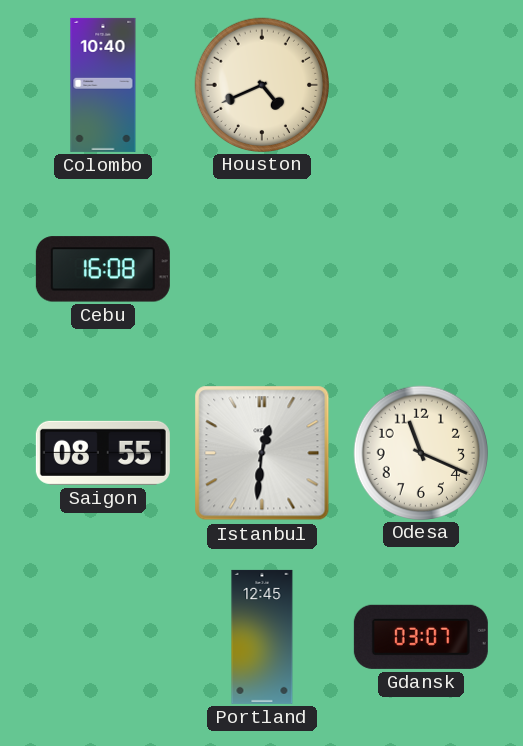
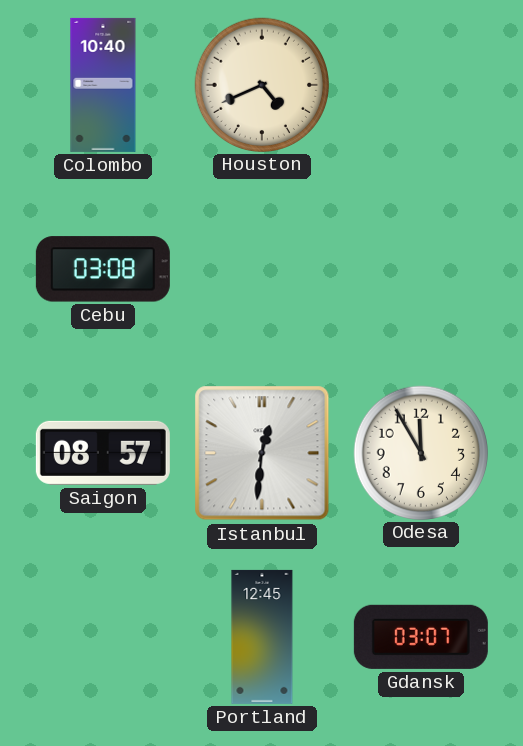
Cebu: 16:08 -> 03:08 (103, 269)
Saigon: 08:55 -> 08:57 (103, 453)
Odesa: 11:19 -> 11:55 (420, 452)
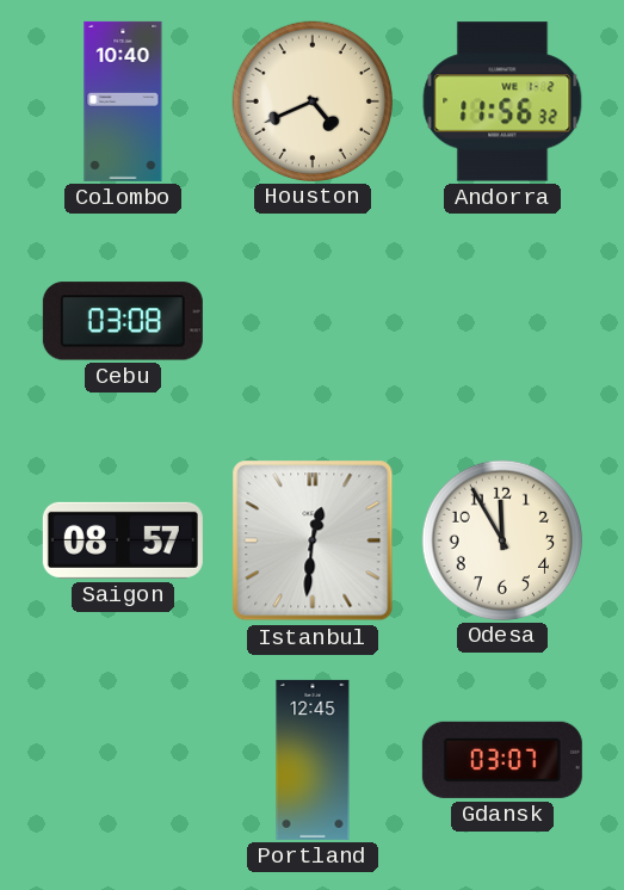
Andorra: none -> 11:56 (502, 101)
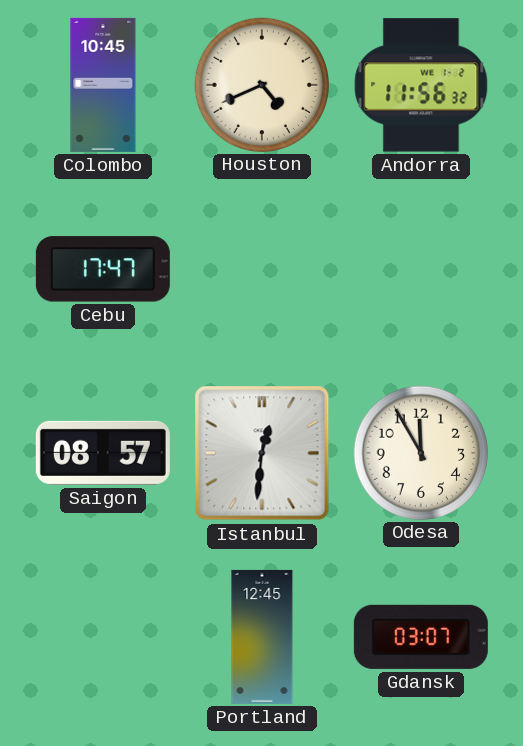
Colombo: 10:40 -> 10:45 (103, 85)
Cebu: 03:08 -> 17:47 (103, 269)
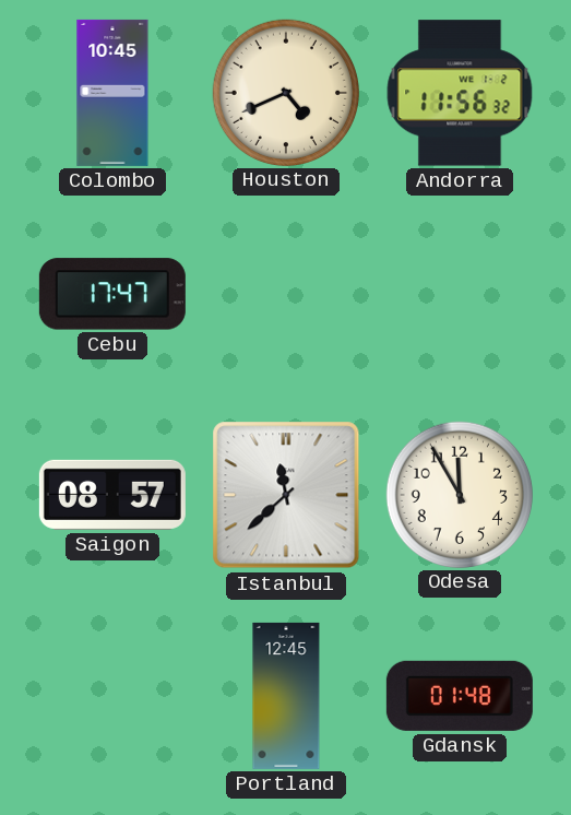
Istanbul: 12:31 -> 11:38 (286, 495)
Gdansk: 03:07 -> 01:48 (460, 696)
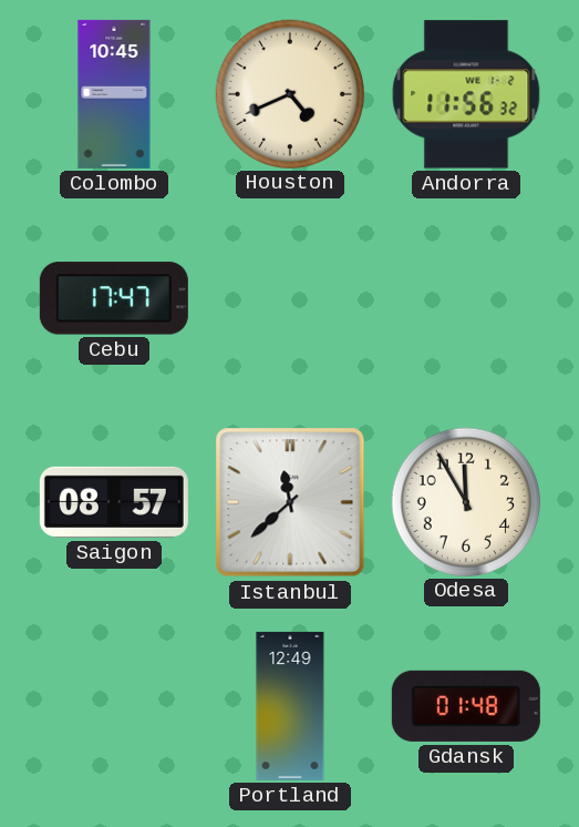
Portland: 12:45 -> 12:49 (290, 706)
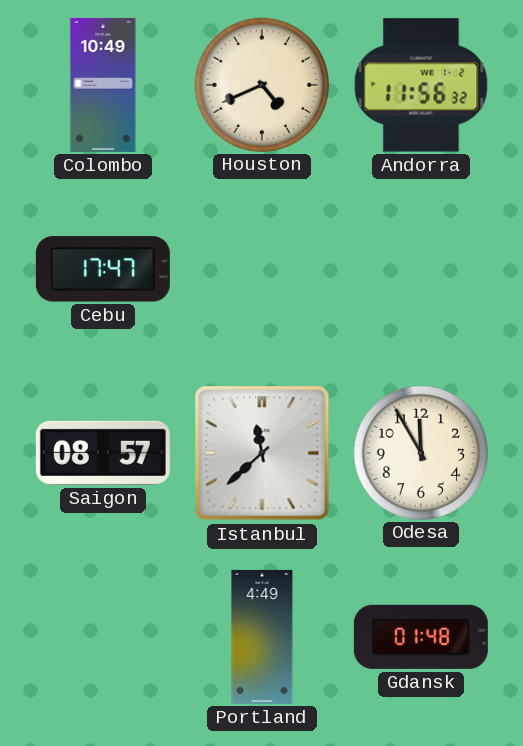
Colombo: 10:45 -> 10:49 (103, 85)
Portland: 12:49 -> 4:49 (262, 637)
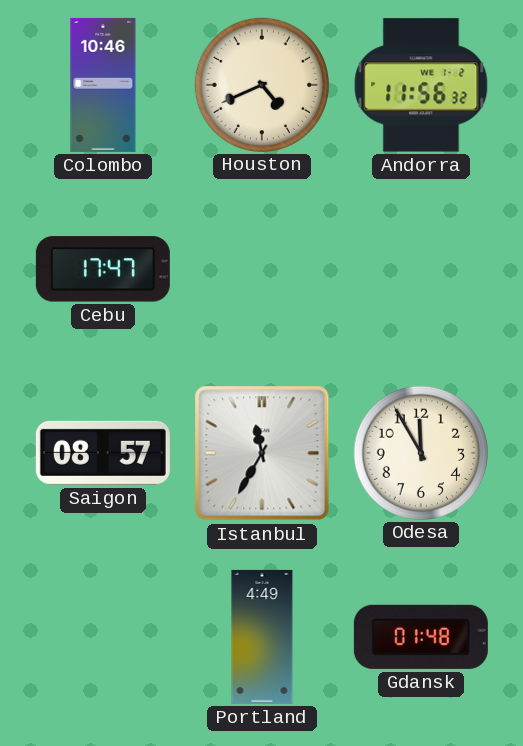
Colombo: 10:49 -> 10:46 (103, 85)
Istanbul: 11:38 -> 11:35 (262, 453)
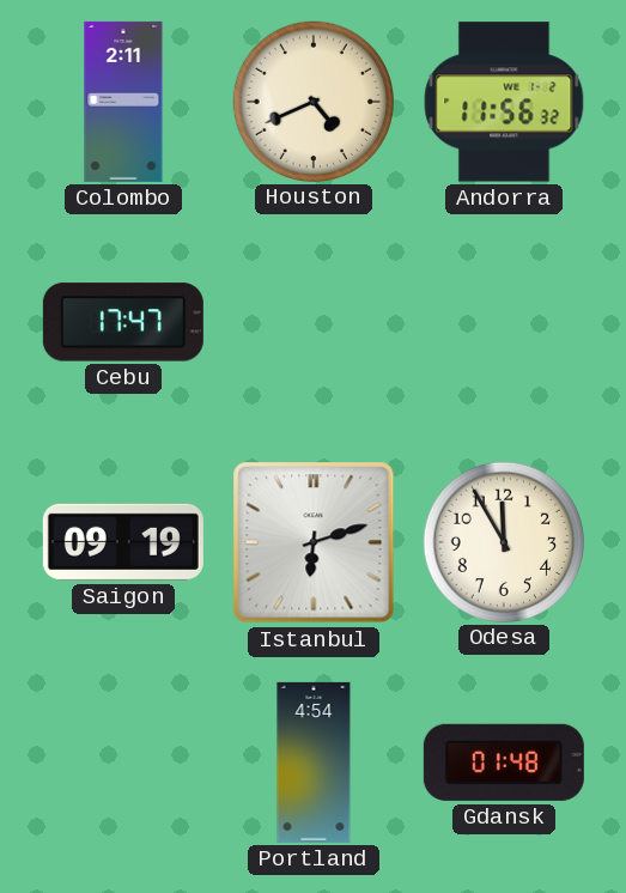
Colombo: 10:46 -> 2:11 (123, 102)
Saigon: 08:57 -> 09:19 (123, 542)
Istanbul: 11:35 -> 6:12 (314, 542)
Portland: 4:49 -> 4:54 (314, 763)
